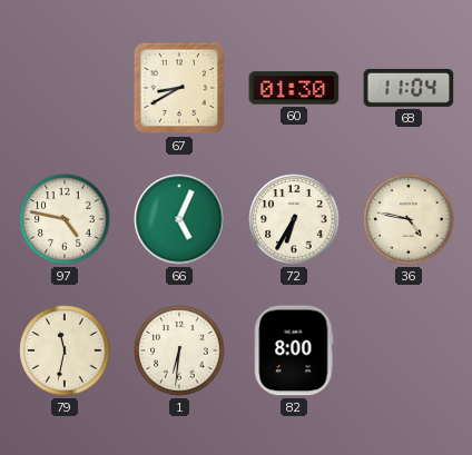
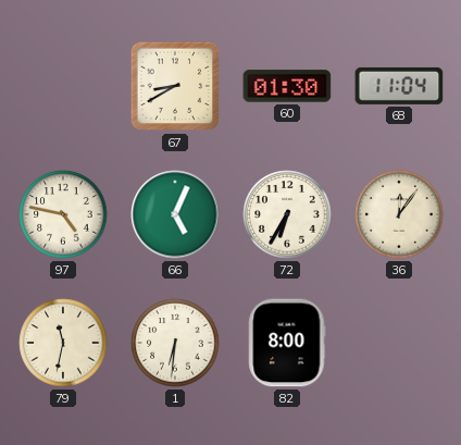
36: 4:47 -> 12:06 (399, 214)
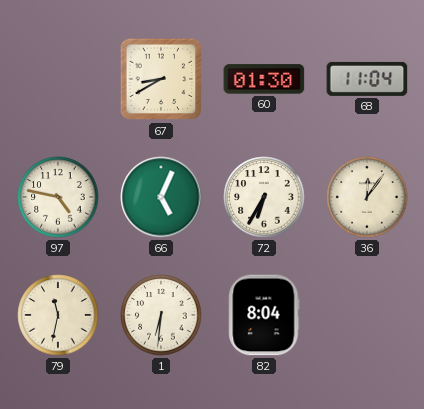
82: 8:00 -> 8:04 (264, 315)
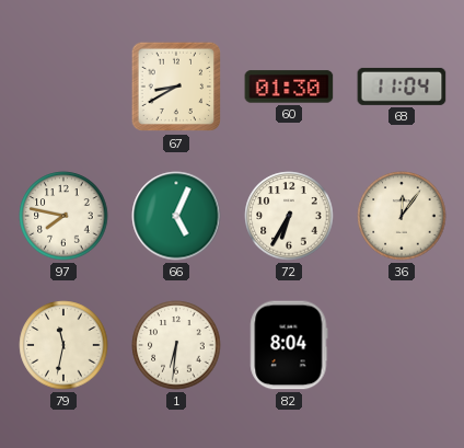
97: 4:47 -> 7:47 (63, 216)
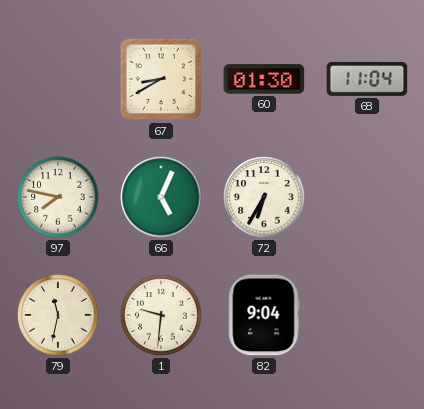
36: 12:06 -> none (402, 216)
1: 6:31 -> 9:31 (161, 315)
82: 8:04 -> 9:04 (264, 315)
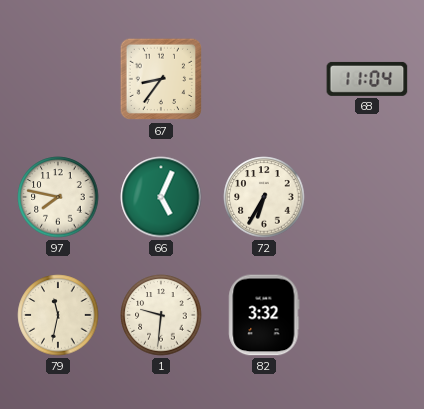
67: 8:40 -> 8:36 (161, 79)
60: 01:30 -> none (264, 79)
82: 9:04 -> 3:32 (264, 315)
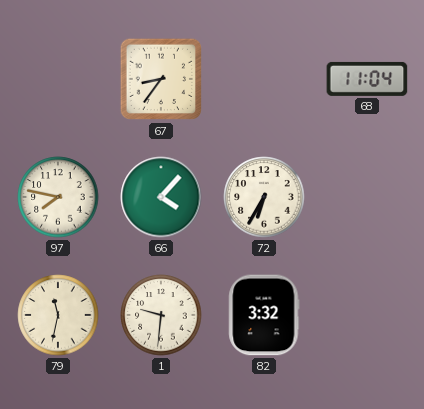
66: 5:04 -> 4:07 (161, 197)
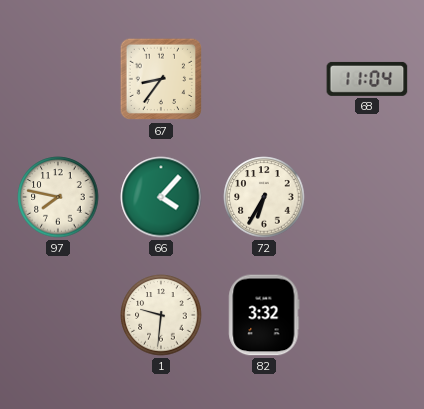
79: 11:32 -> none (58, 315)
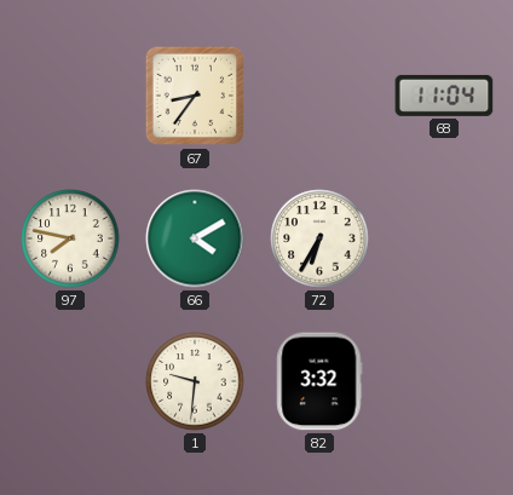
66: 4:07 -> 4:10 (195, 238)
